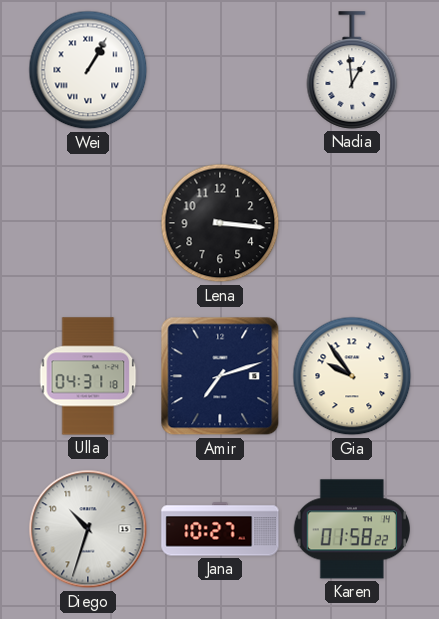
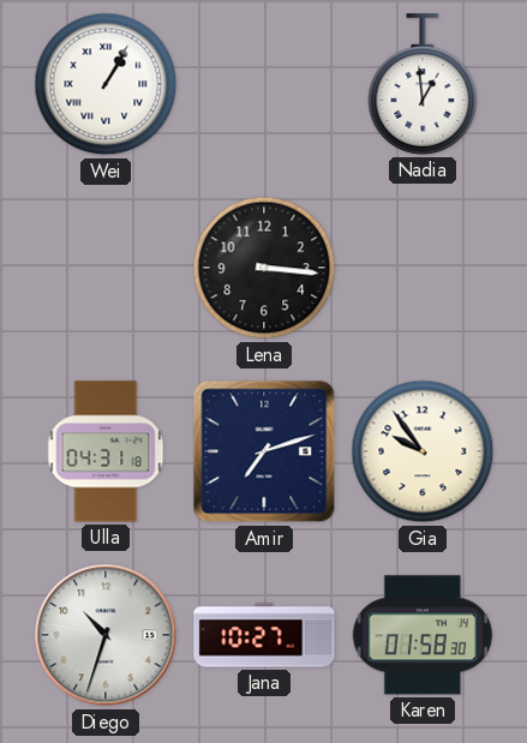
Karen: 01:58:22 -> 01:58:30 (423, 635)
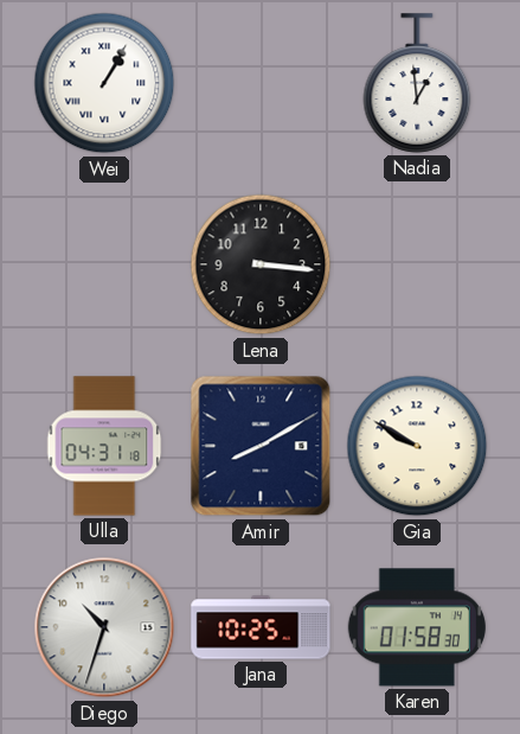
Amir: 7:12 -> 8:10 (261, 446)
Gia: 9:54 -> 9:50 (417, 446)
Jana: 10:27 -> 10:25 (261, 627)
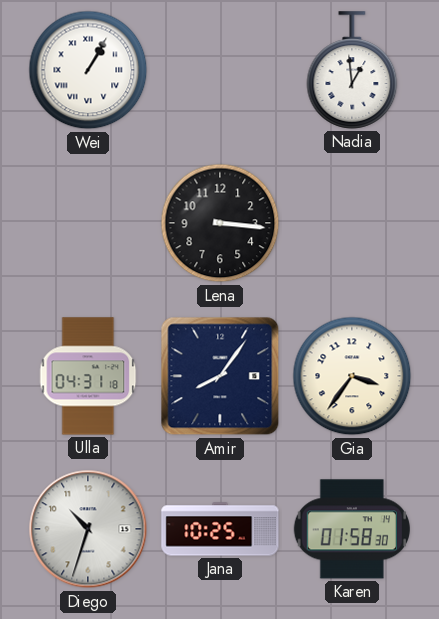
Amir: 8:10 -> 8:06 (220, 376)
Gia: 9:50 -> 3:36 (352, 376)
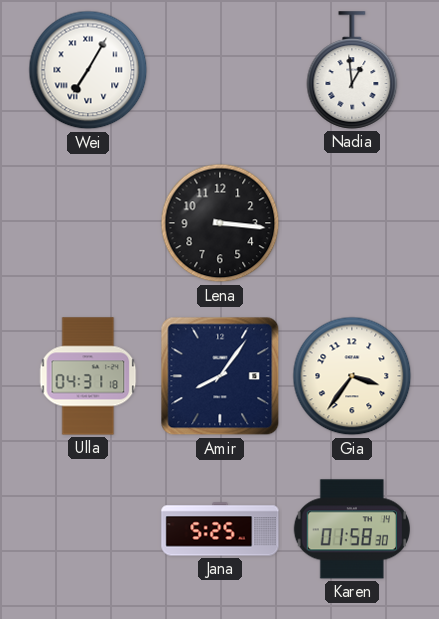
Wei: 1:05 -> 7:05 (88, 70)
Diego: 10:33 -> none (88, 529)
Jana: 10:25 -> 5:25 (220, 529)
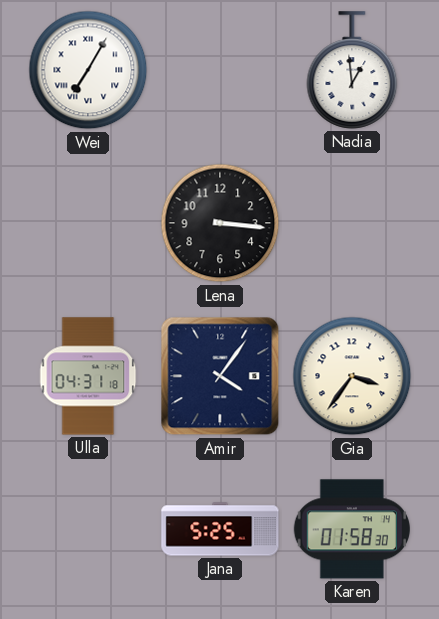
Amir: 8:06 -> 4:06 (220, 376)
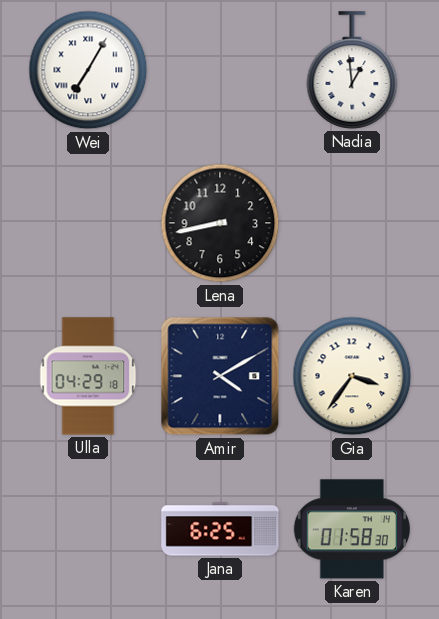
Lena: 3:16 -> 8:43 (220, 223)
Ulla: 04:31 -> 04:29 (88, 376)
Amir: 4:06 -> 4:10 (220, 376)
Jana: 5:25 -> 6:25 (220, 529)
